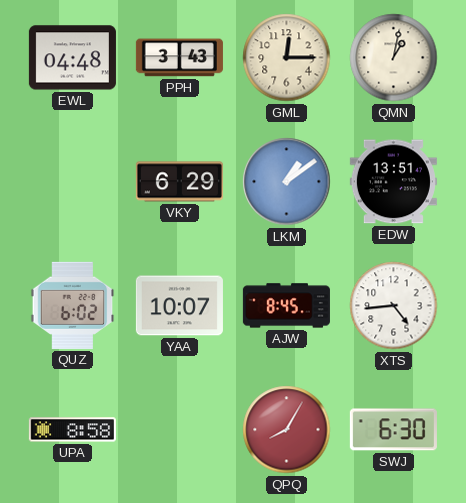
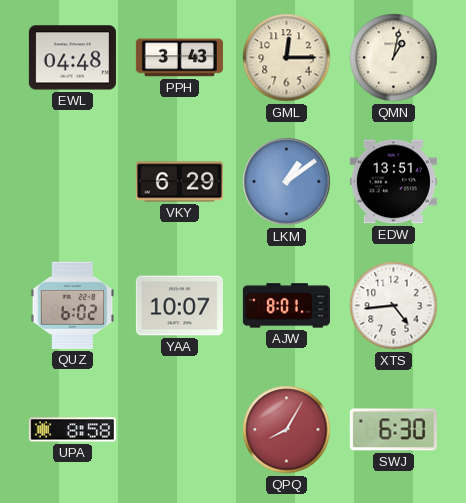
AJW: 8:45 -> 8:01 (286, 306)
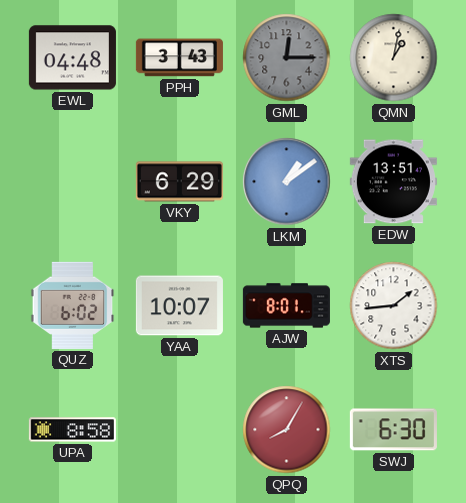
GML dial: cream -> grey (287, 58)
XTS: 4:44 -> 1:44 (394, 306)
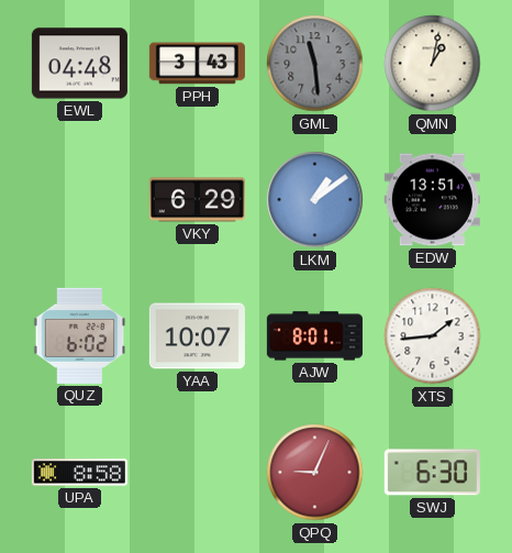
GML: 12:15 -> 11:29 (315, 64)
QPQ: 8:05 -> 9:04 (315, 473)
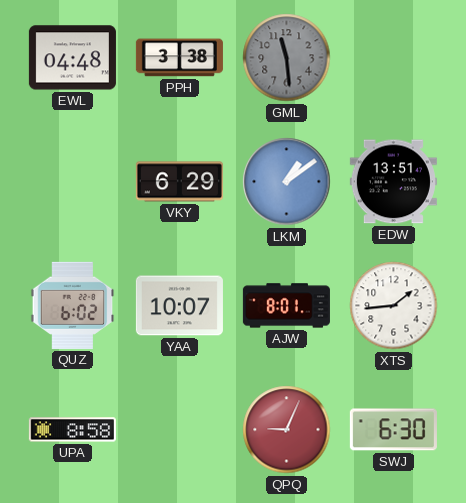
PPH: 3:43 -> 3:38 (179, 58)
QMN: 1:02 -> none (433, 64)
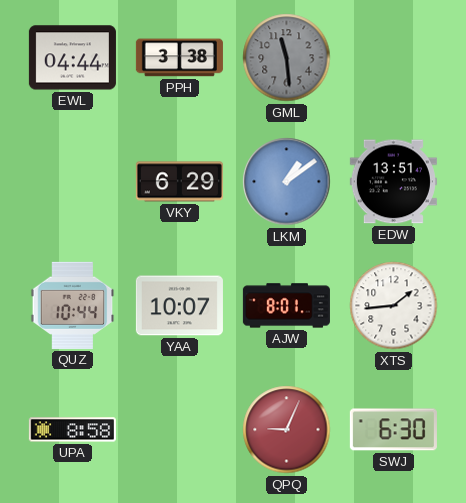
EWL: 04:48 -> 04:44 (72, 58)
QUZ: 6:02 -> 10:44 (73, 305)
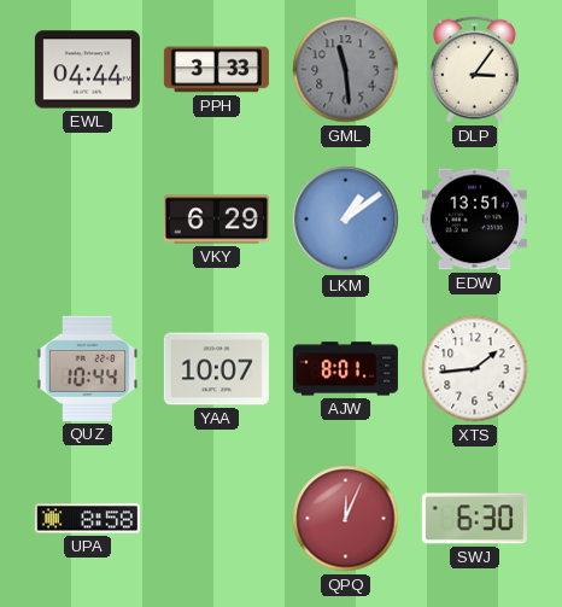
PPH: 3:38 -> 3:33 (216, 70)
DLP: none -> 3:06 (474, 70)
QPQ: 9:04 -> 12:04 (346, 519)
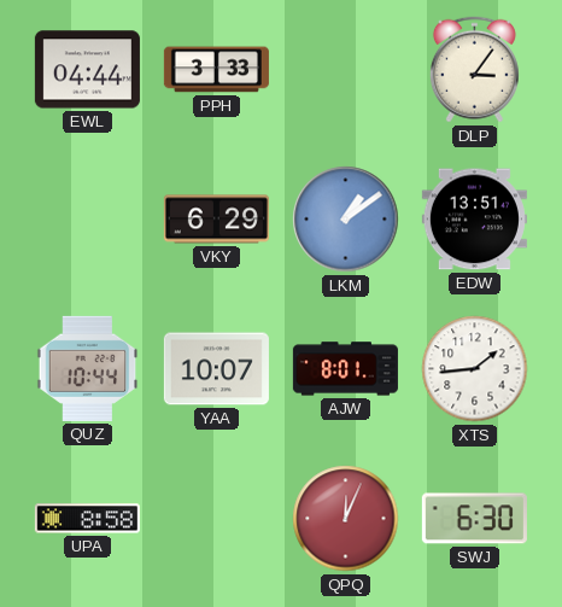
GML: 11:29 -> none (346, 70)
